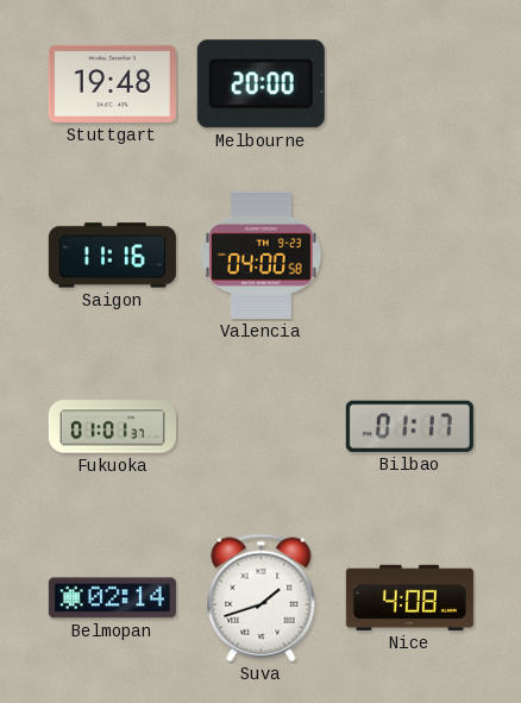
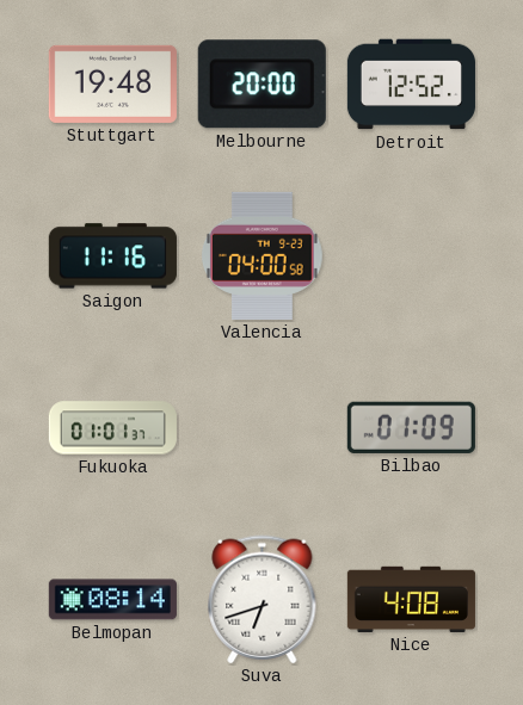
Detroit: none -> 12:52 (411, 85)
Bilbao: 01:17 -> 01:09 (411, 427)
Belmopan: 02:14 -> 08:14 (112, 600)
Suva: 1:42 -> 6:42 (263, 600)
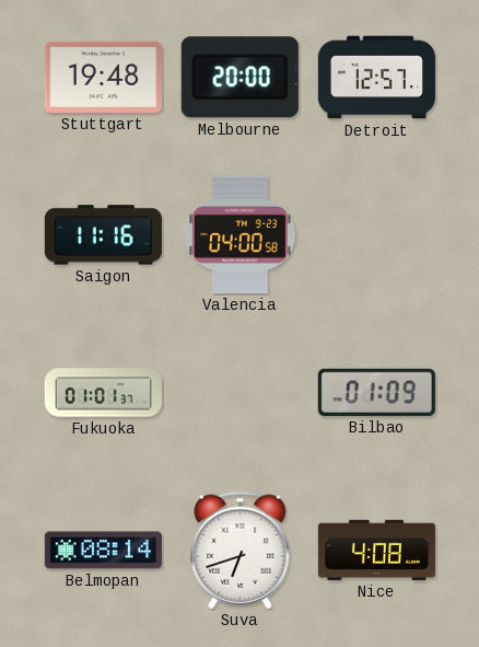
Detroit: 12:52 -> 12:57 (376, 78)
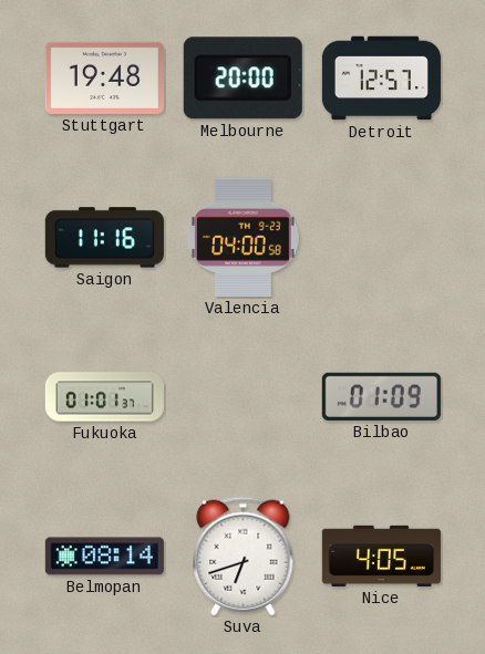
Nice: 4:08 -> 4:05 (381, 556)
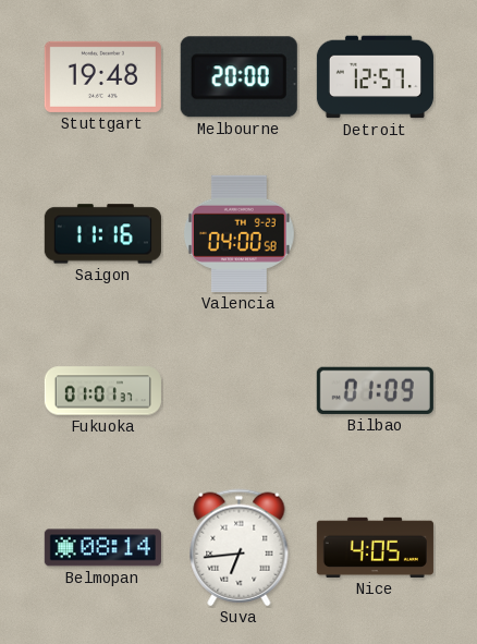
Suva: 6:42 -> 6:44 (240, 548)
